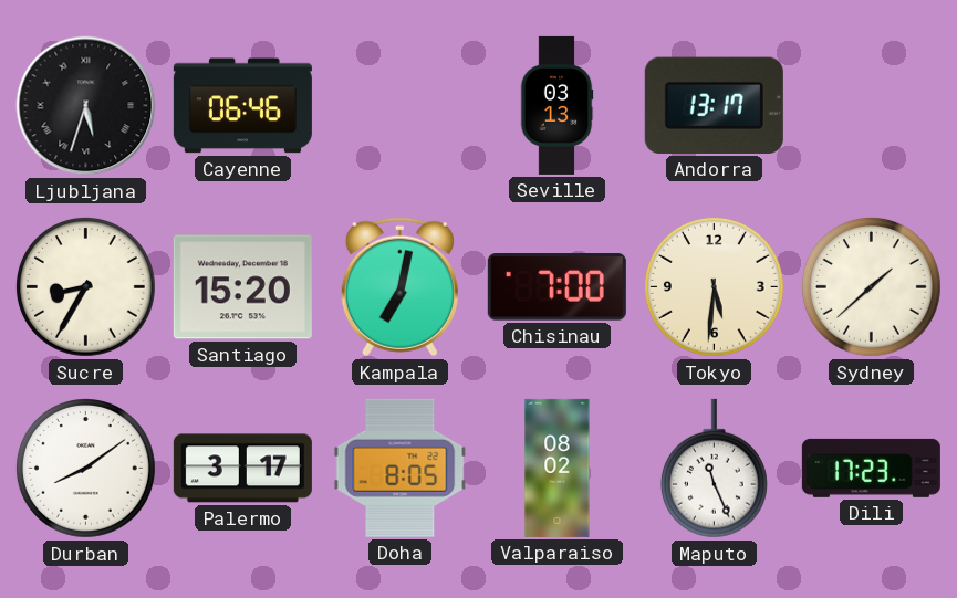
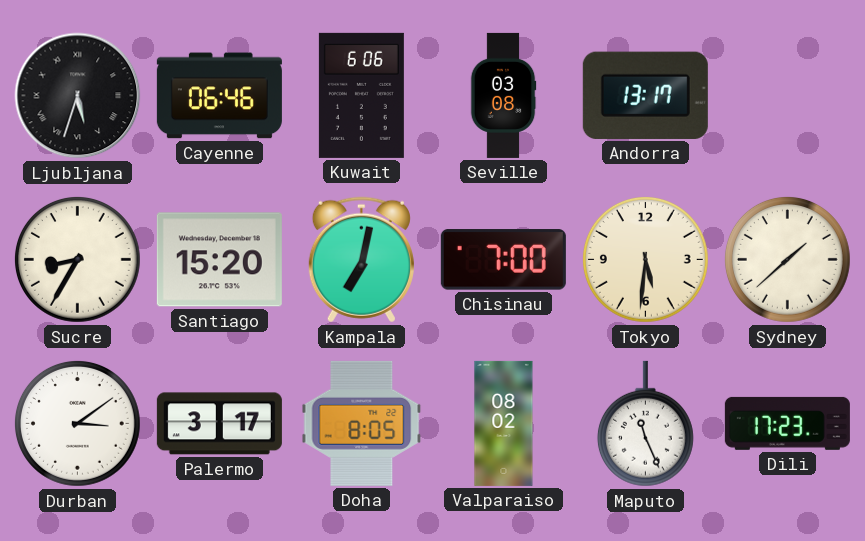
Kuwait: none -> 6:06 (361, 95)
Seville: 03:13 -> 03:08 (503, 95)
Durban: 8:09 -> 3:09 (77, 423)
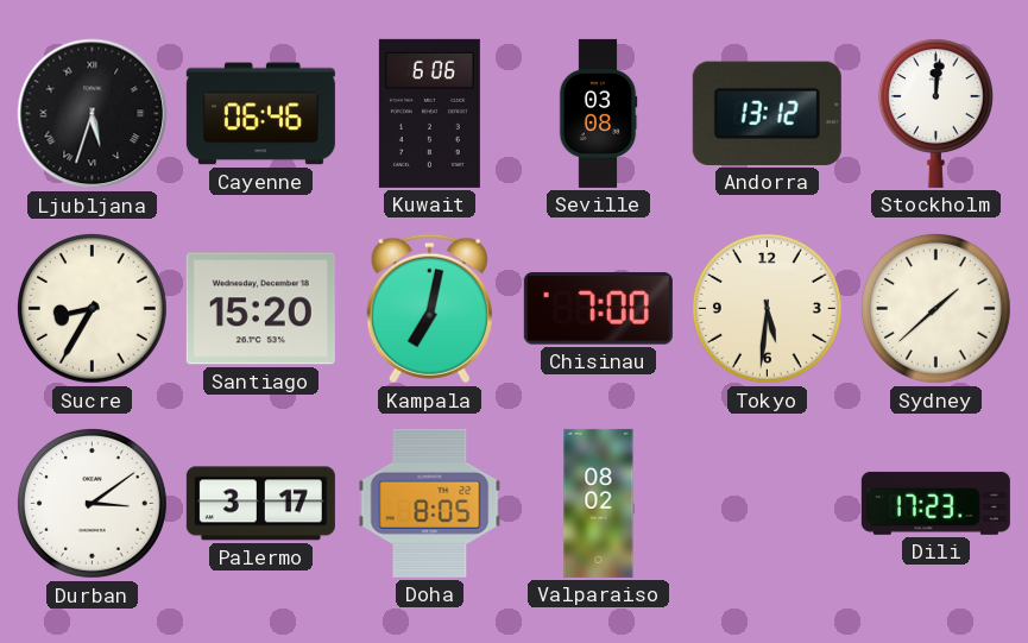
Andorra: 13:17 -> 13:12 (767, 113)
Stockholm: none -> 12:01 (935, 113)
Maputo: 11:26 -> none (645, 424)
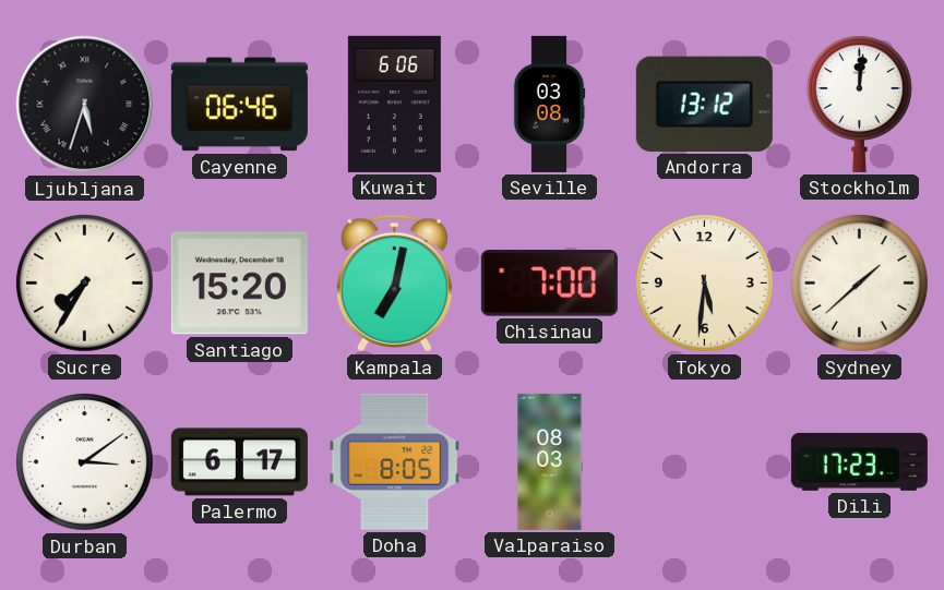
Sucre: 8:35 -> 7:35 (84, 282)
Palermo: 3:17 -> 6:17 (239, 462)
Valparaiso: 08:02 -> 08:03 (550, 461)
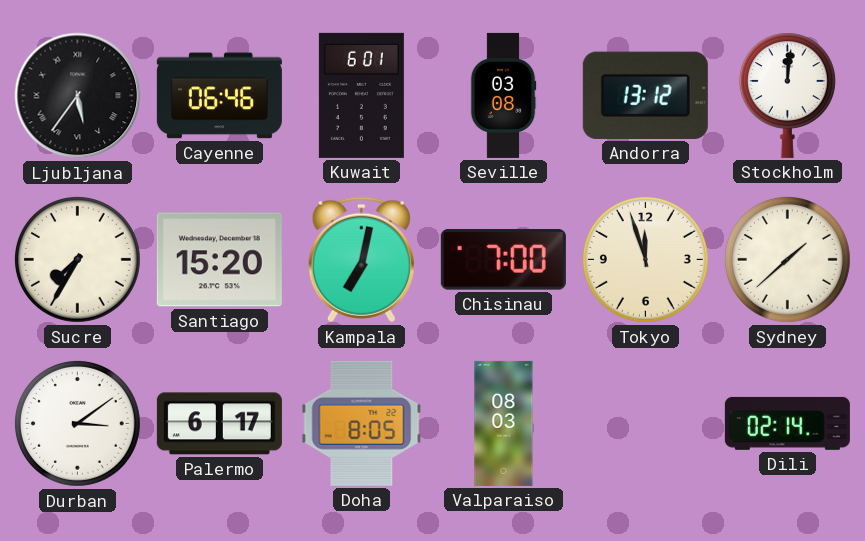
Ljubljana: 5:33 -> 5:36 (78, 96)
Kuwait: 6:06 -> 6:01 (361, 95)
Tokyo: 5:31 -> 11:57 (645, 259)
Dili: 17:23 -> 02:14 (787, 423)
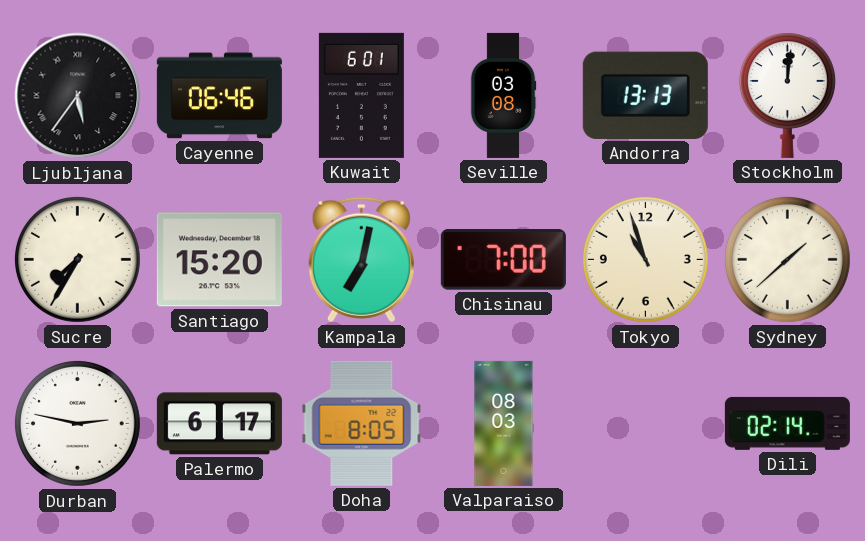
Andorra: 13:12 -> 13:13 (645, 95)
Tokyo: 11:57 -> 10:57 (645, 259)
Durban: 3:09 -> 2:47 (77, 423)
